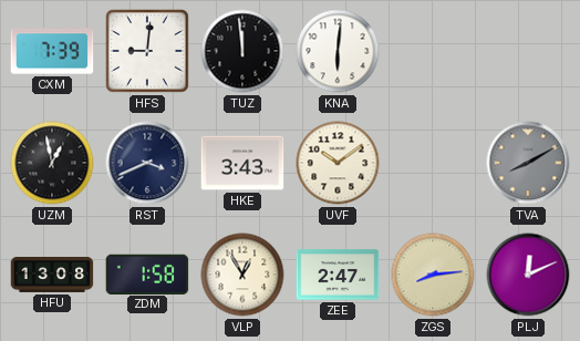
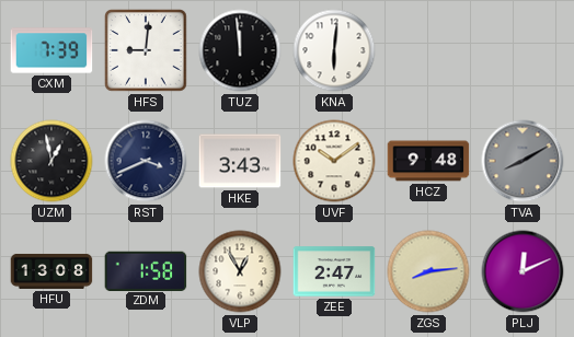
HCZ: none -> 9:48 (428, 161)
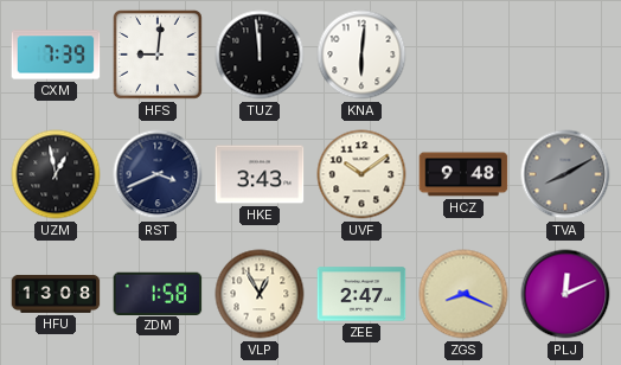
ZGS: 8:14 -> 8:19 (463, 294)
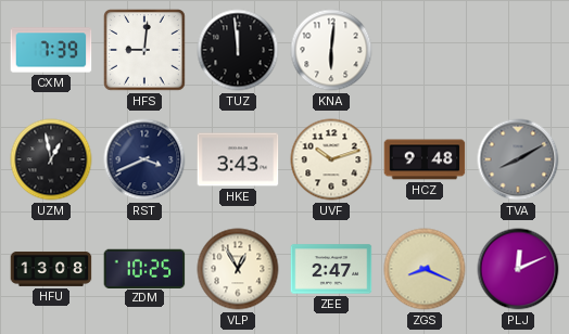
UVF: 10:09 -> 10:12 (331, 159)
ZDM: 1:58 -> 10:25 (144, 268)
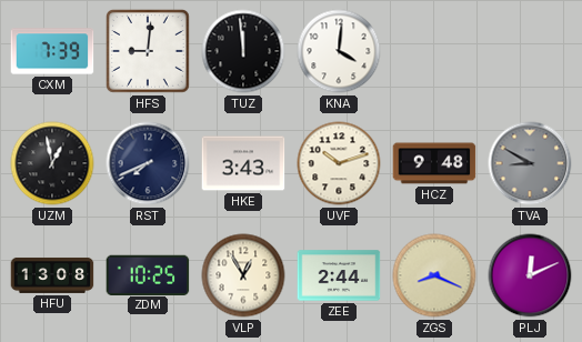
KNA: 6:01 -> 4:01 (339, 51)
RST: 3:41 -> 7:41 (148, 163)
TVA: 8:10 -> 8:50 (530, 163)
ZEE: 2:47 -> 2:44 (339, 275)
